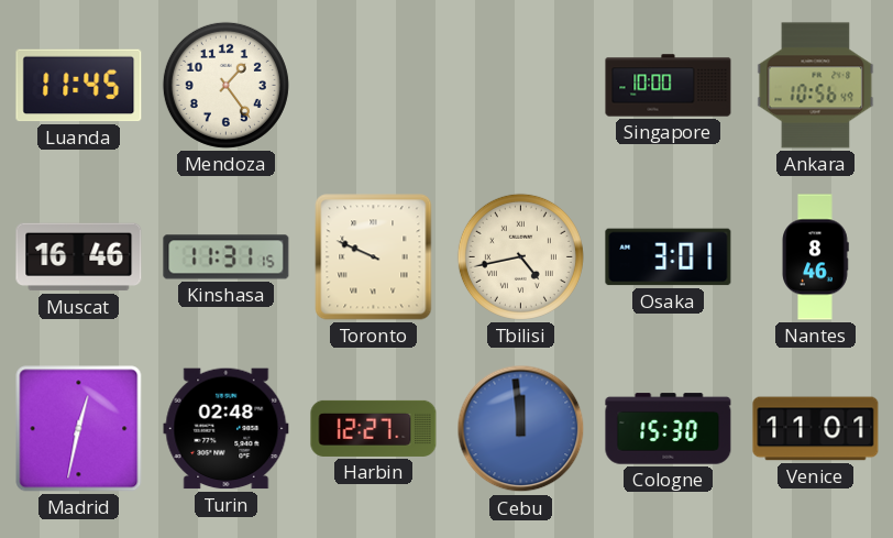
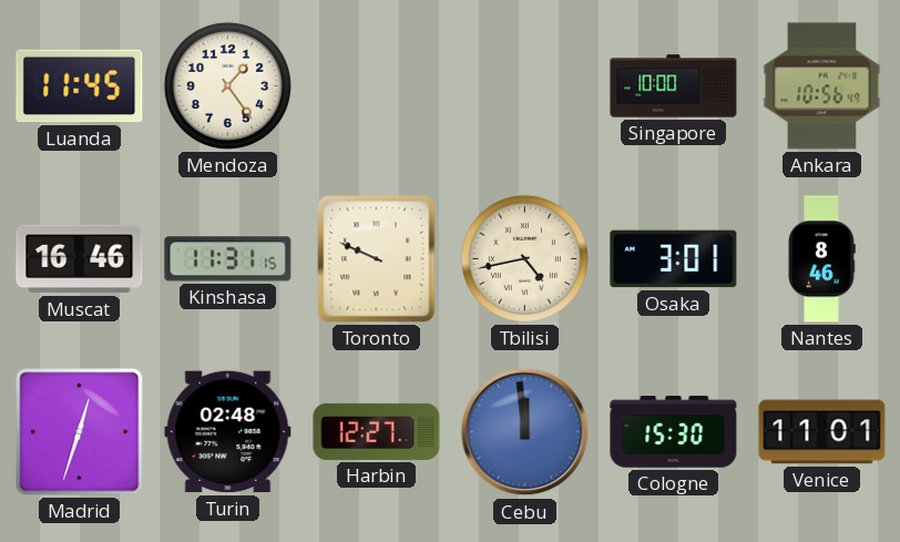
Madrid: 12:32 -> 12:33 (80, 432)
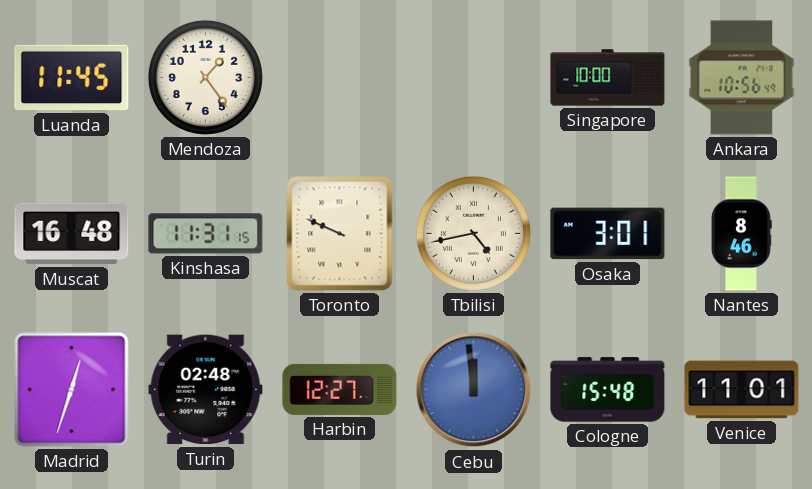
Muscat: 16:46 -> 16:48 (72, 234)
Cologne: 15:30 -> 15:48 (608, 390)
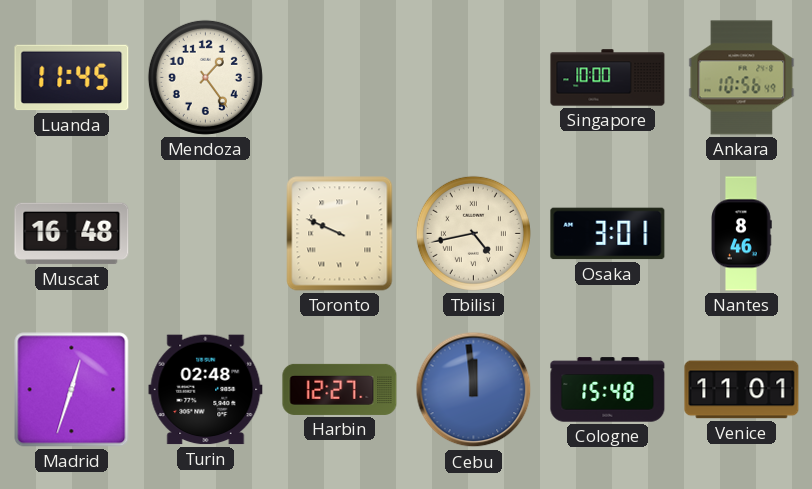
Kinshasa: 11:31 -> none (206, 234)
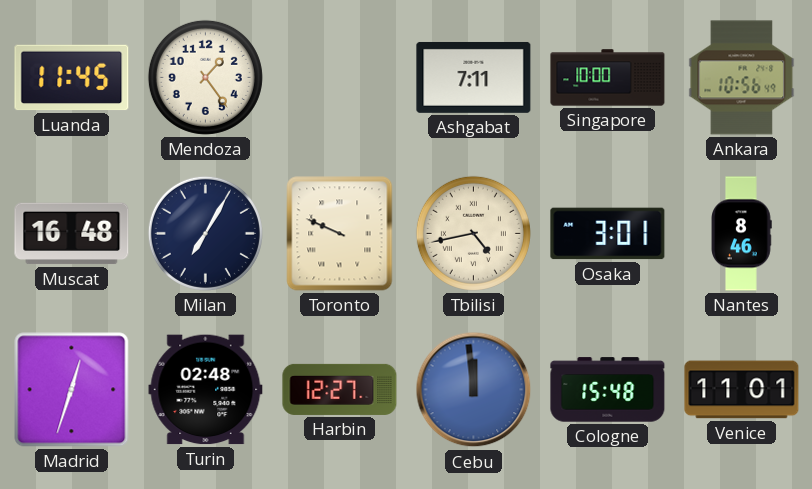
Ashgabat: none -> 7:11 (474, 77)
Milan: none -> 7:05 (205, 233)
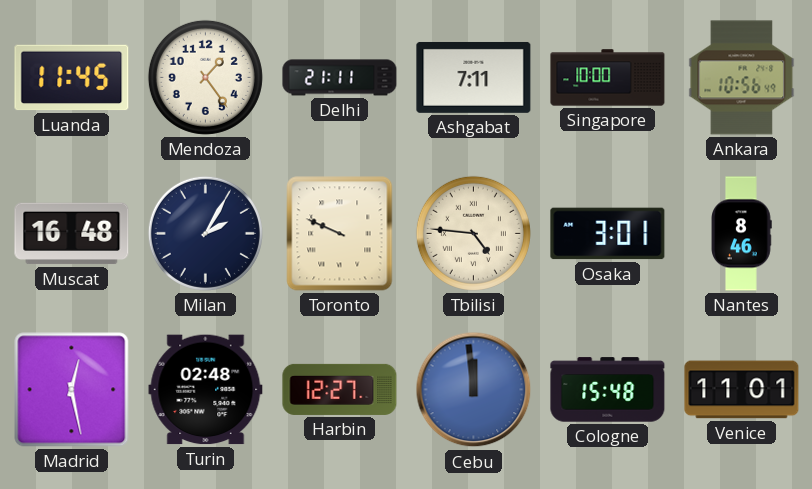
Delhi: none -> 21:11 (340, 78)
Milan: 7:05 -> 2:05 (205, 233)
Tbilisi: 4:43 -> 4:46 (473, 233)
Madrid: 12:33 -> 12:28 (72, 390)
